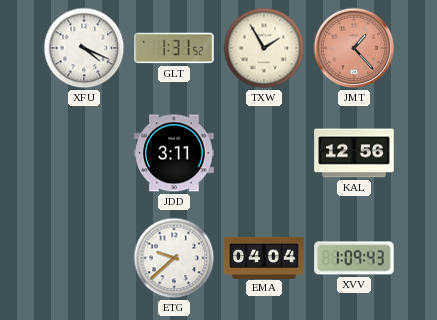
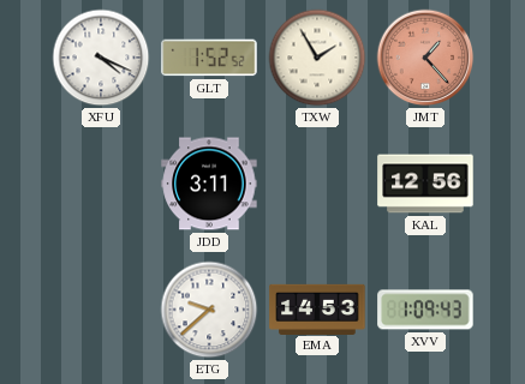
GLT: 1:31 -> 1:52 (209, 58)
EMA: 04:04 -> 14:53 (317, 308)
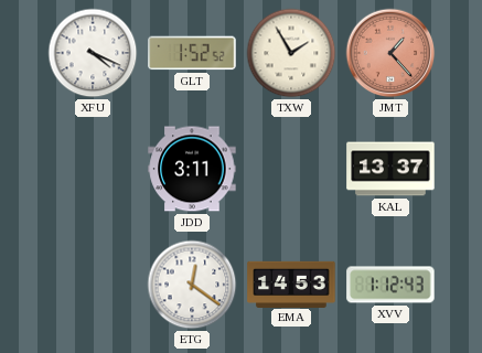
KAL: 12:56 -> 13:37 (390, 169)
ETG: 9:38 -> 12:21 (192, 285)
XVV: 1:09 -> 1:12 (390, 285)
